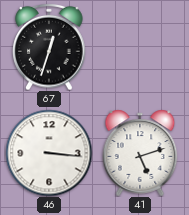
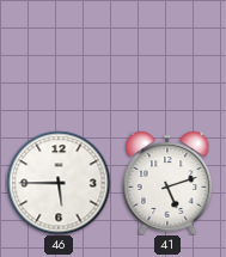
67: 12:33 -> none (49, 47)
46: 3:16 -> 5:45 (59, 183)
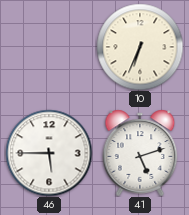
10: none -> 6:34 (140, 47)
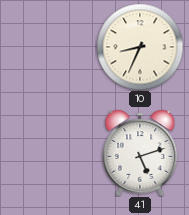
10: 6:34 -> 8:34 (140, 47)
46: 5:45 -> none (49, 153)
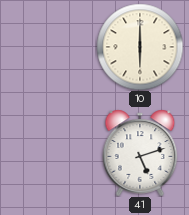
10: 8:34 -> 6:00 (140, 47)
